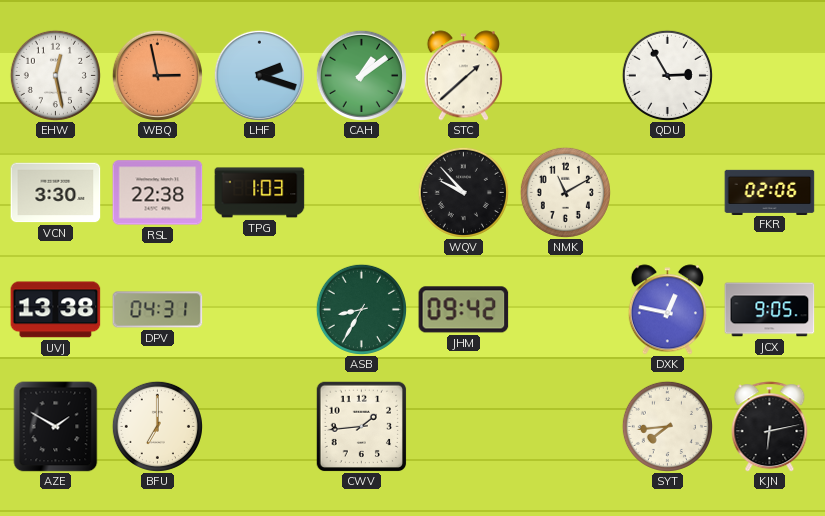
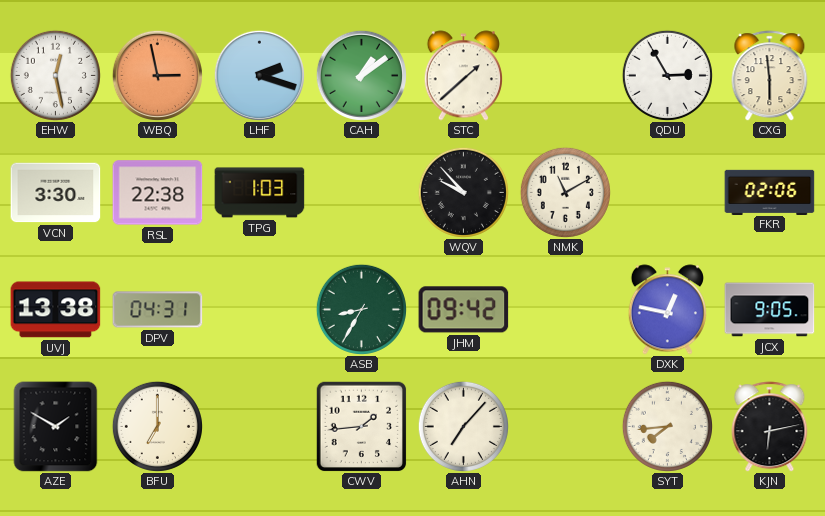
CXG: none -> 5:59 (770, 76)
AHN: none -> 7:07 (463, 426)
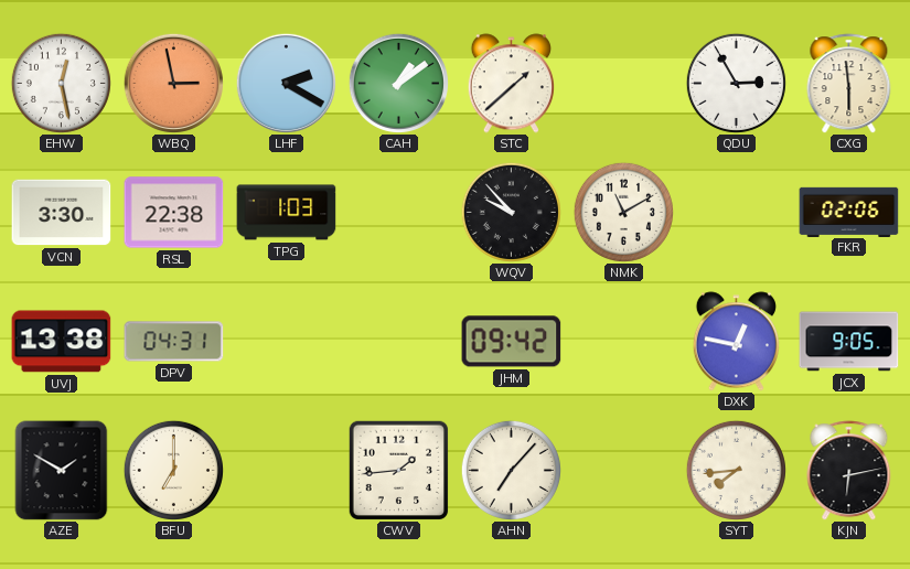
LHF: 2:18 -> 2:20 (286, 83)
ASB: 8:35 -> none (361, 309)
